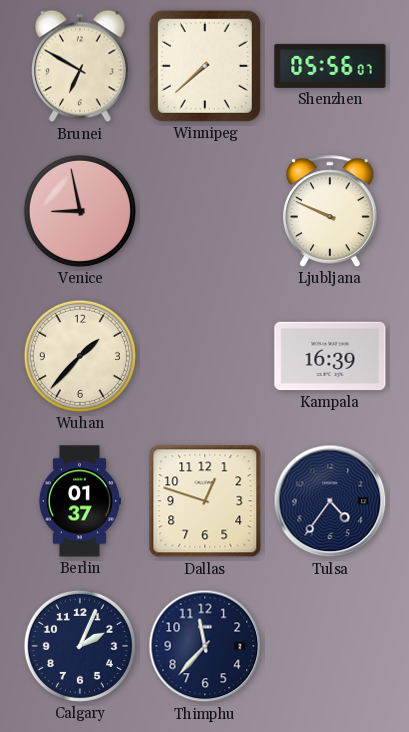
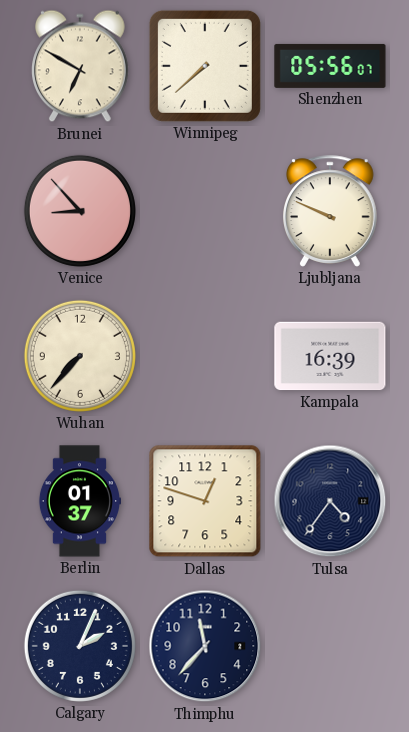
Venice: 8:58 -> 8:53 (80, 211)
Wuhan: 1:37 -> 7:37 (80, 356)
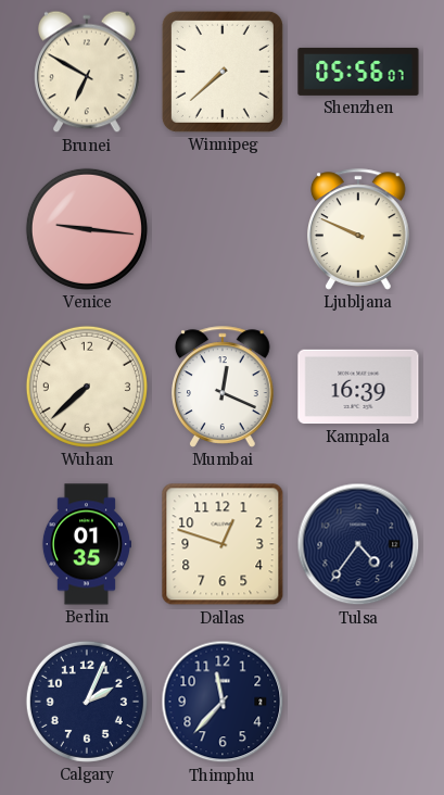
Venice: 8:53 -> 9:16 (87, 229)
Wuhan: 7:37 -> 7:38 (87, 387)
Mumbai: none -> 12:19 (224, 387)
Berlin: 01:37 -> 01:35 (86, 544)
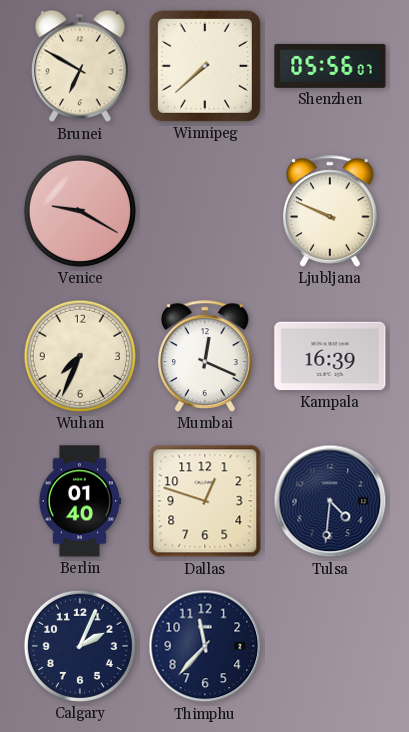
Venice: 9:16 -> 9:20 (80, 211)
Wuhan: 7:38 -> 7:34 (80, 356)
Berlin: 01:35 -> 01:40 (79, 501)
Tulsa: 4:36 -> 4:31 (330, 501)
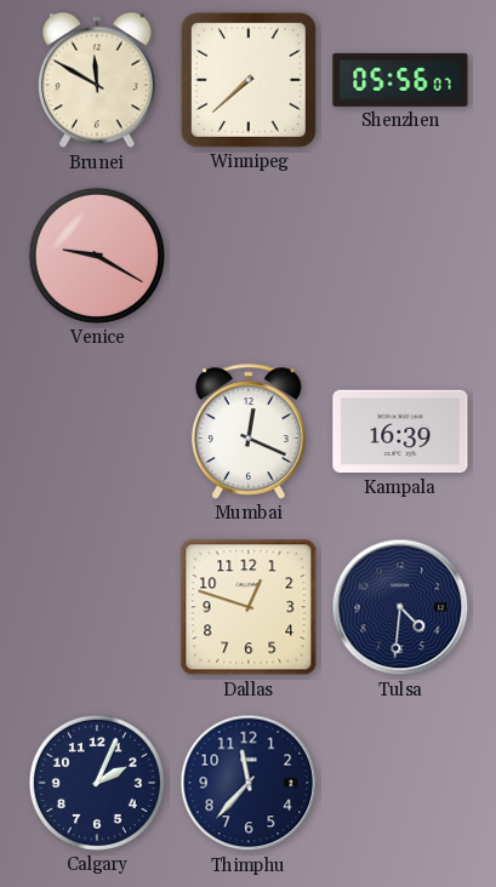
Brunei: 6:50 -> 11:50 (98, 80)
Ljubljana: 9:49 -> none (331, 211)
Wuhan: 7:34 -> none (80, 356)
Berlin: 01:40 -> none (79, 501)
